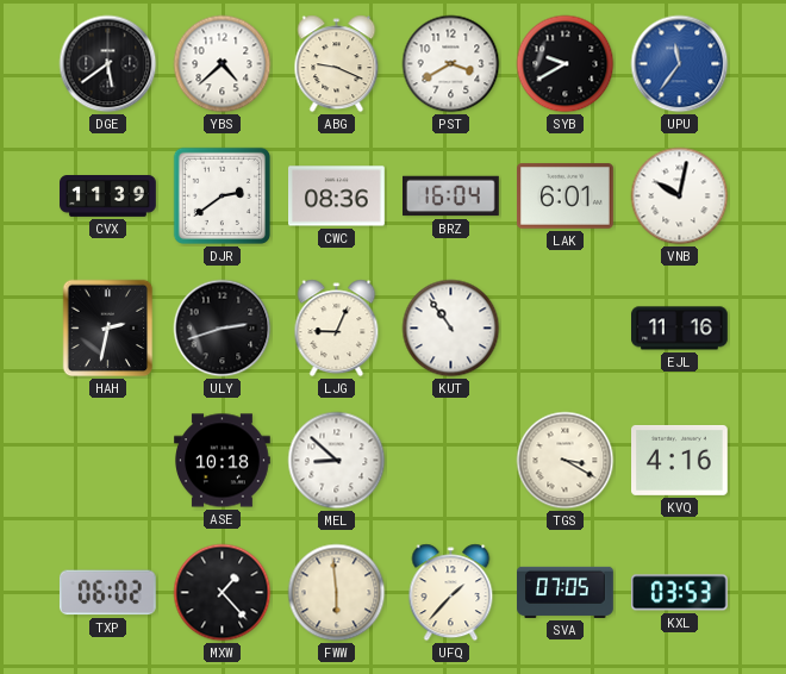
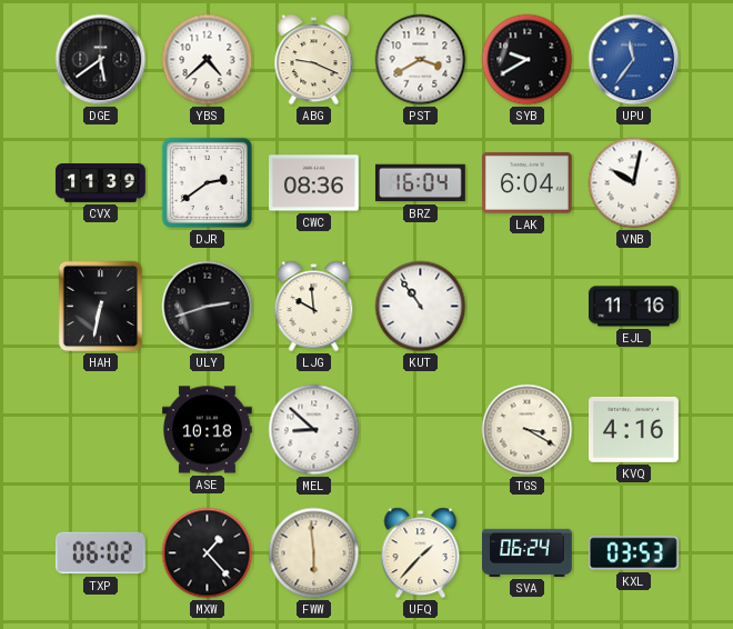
LAK: 6:01 -> 6:04 (528, 183)
HAH: 2:32 -> 6:32 (101, 307)
LJG: 9:04 -> 9:59 (314, 307)
SVA: 07:05 -> 06:24 (528, 552)
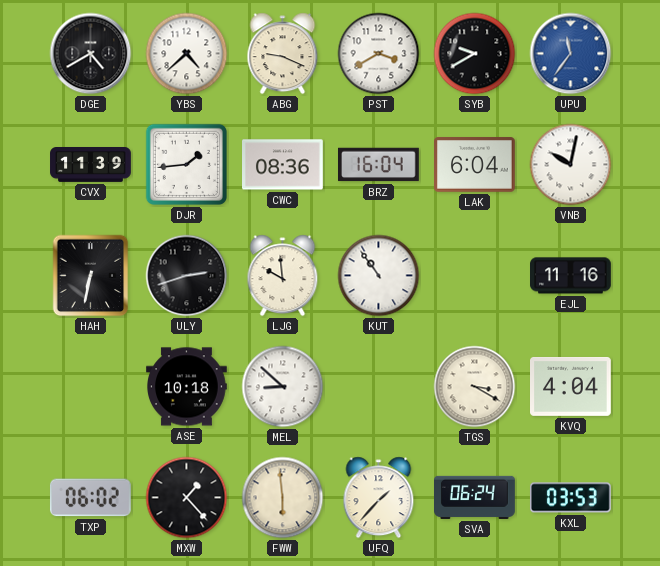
DGE: 5:39 -> 4:40 (91, 54)
DJR: 2:39 -> 1:44 (186, 164)
KVQ: 4:16 -> 4:04 (571, 386)
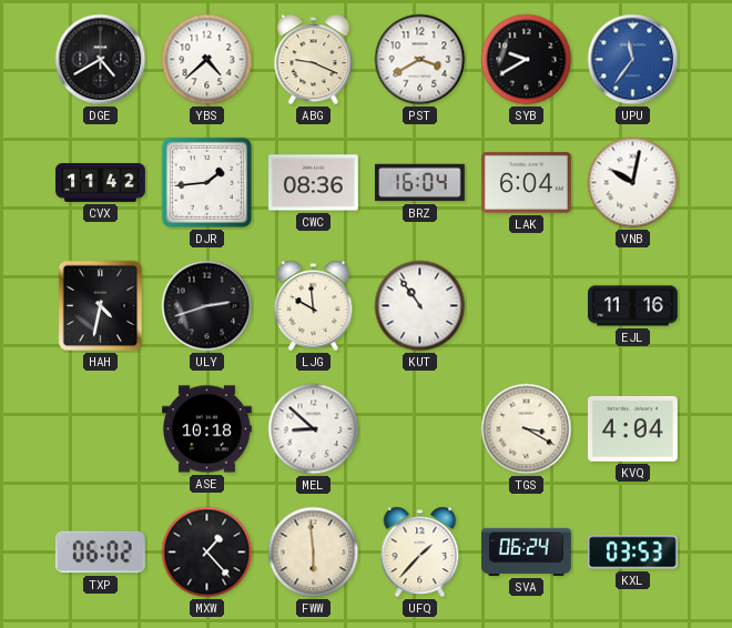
CVX: 11:39 -> 11:42 (101, 183)
HAH: 6:32 -> 4:32 (101, 306)
